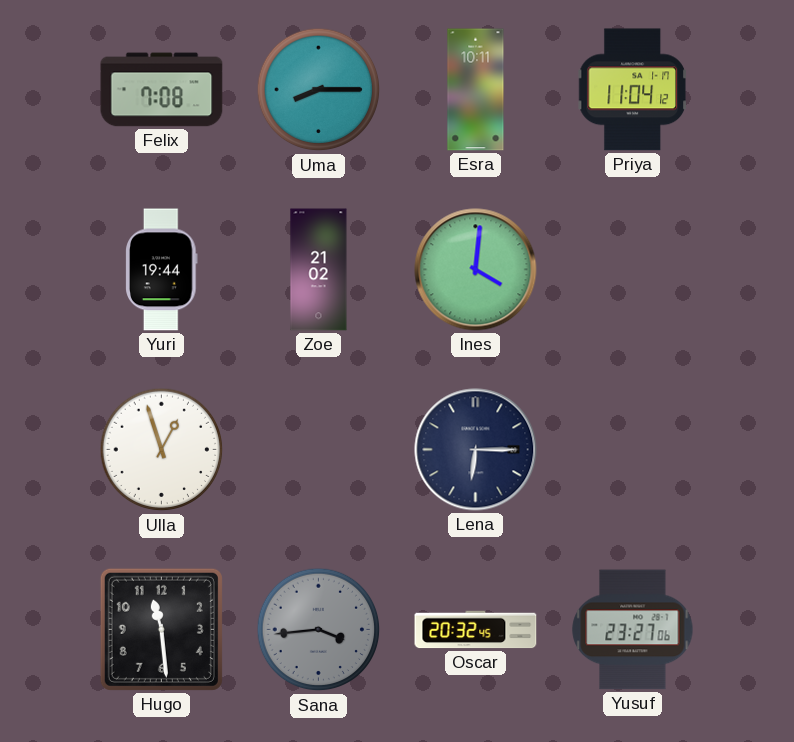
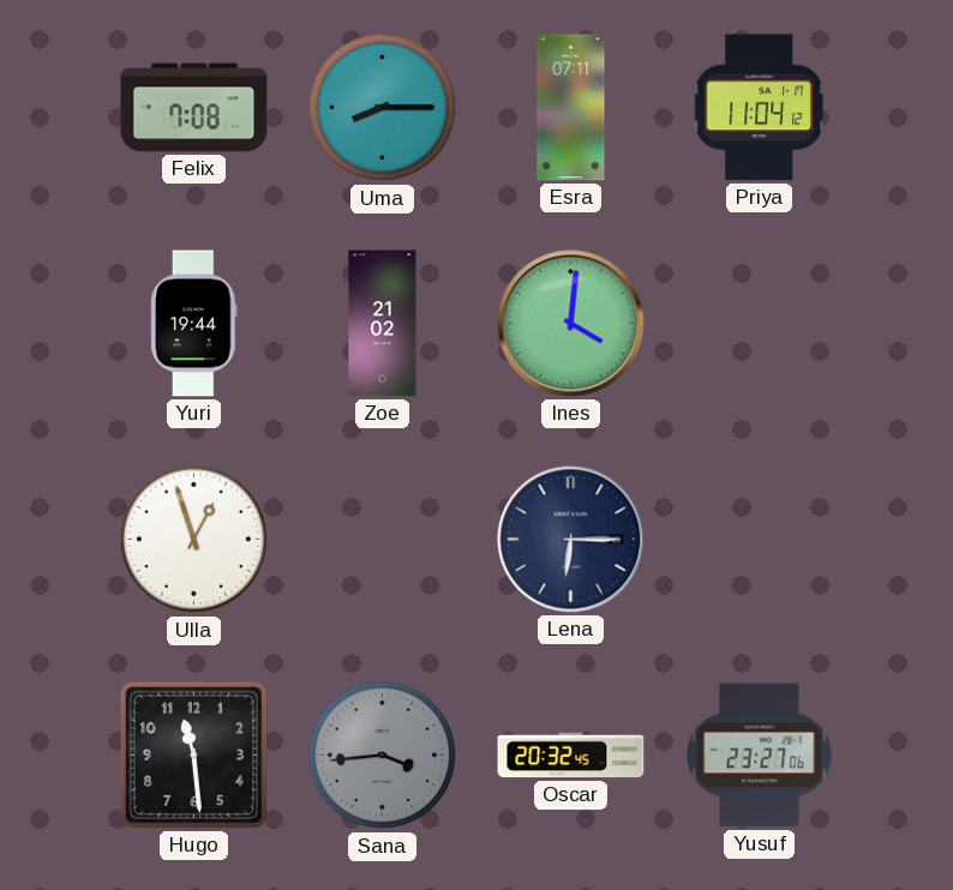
Esra: 10:11 -> 07:11 (571, 108)
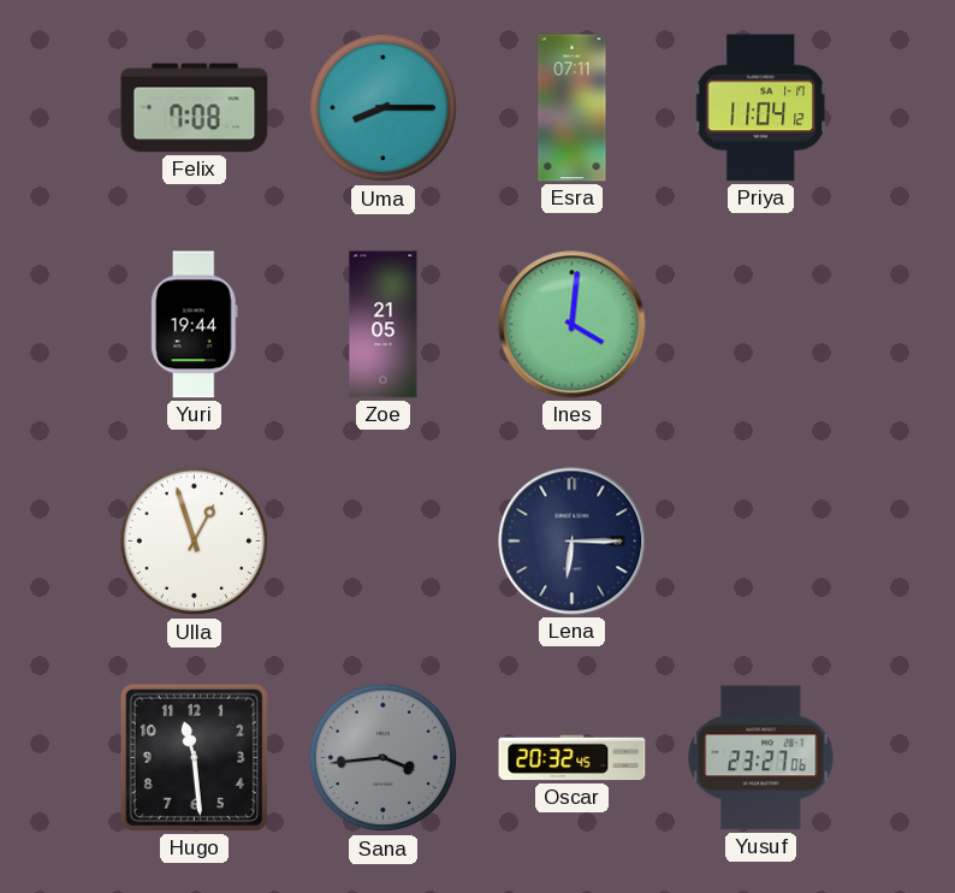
Zoe: 21:02 -> 21:05 (384, 325)
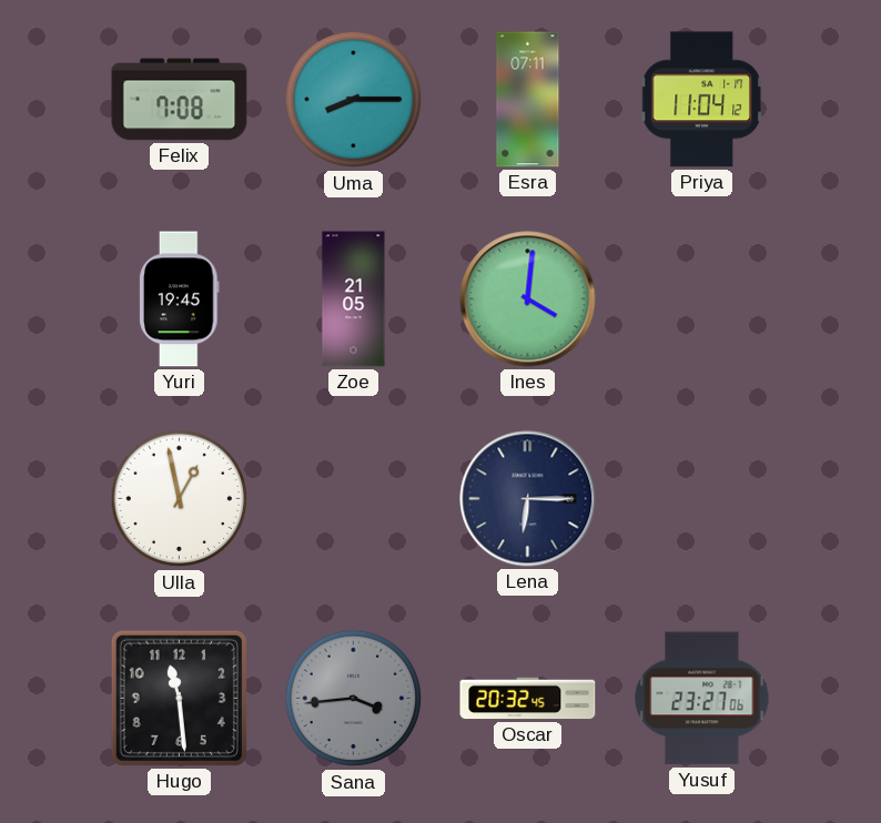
Yuri: 19:44 -> 19:45 (180, 299)
Ulla: 12:57 -> 12:58 (180, 499)
